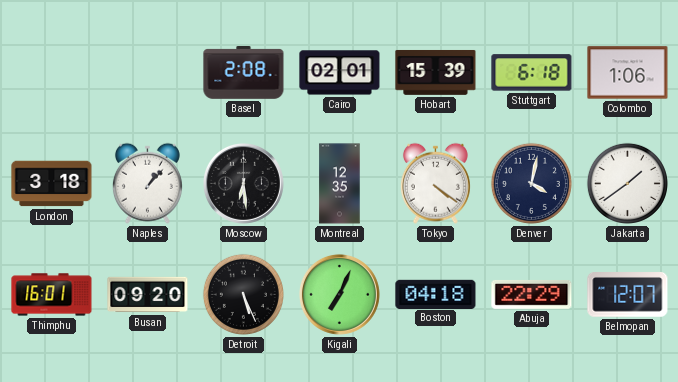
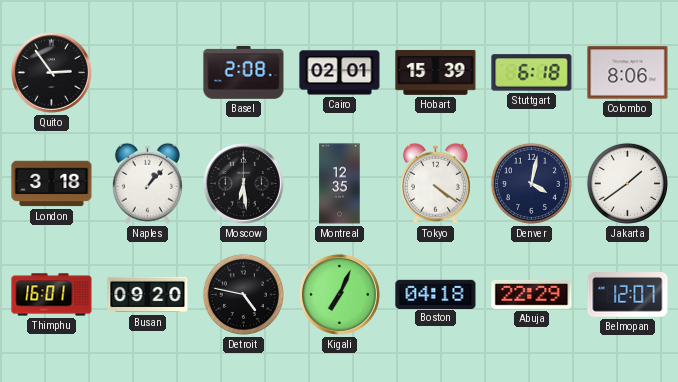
Quito: none -> 2:54 (51, 72)
Colombo: 1:06 -> 8:06 (628, 73)
Detroit: 5:26 -> 4:47 (243, 294)
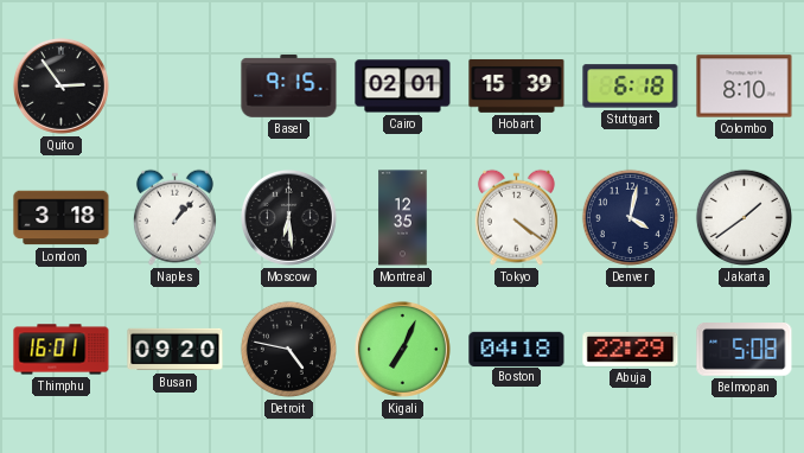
Basel: 2:08 -> 9:15 (289, 87)
Colombo: 8:06 -> 8:10 (745, 87)
Belmopan: 12:07 -> 5:08 (745, 350)
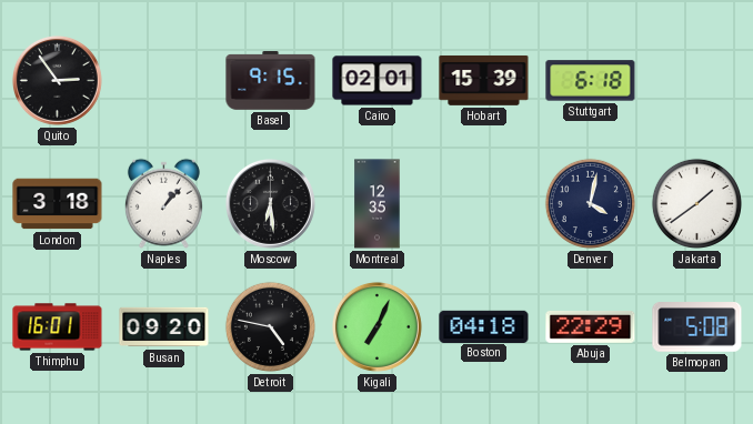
Colombo: 8:10 -> none (745, 87)
Tokyo: 4:21 -> none (516, 217)
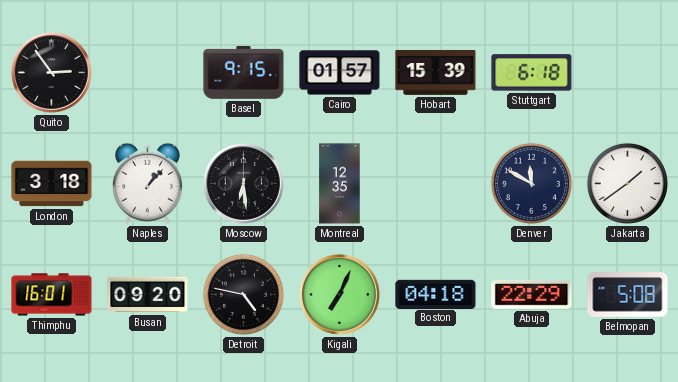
Cairo: 02:01 -> 01:57 (340, 73)
Denver: 4:02 -> 11:50 (531, 183)
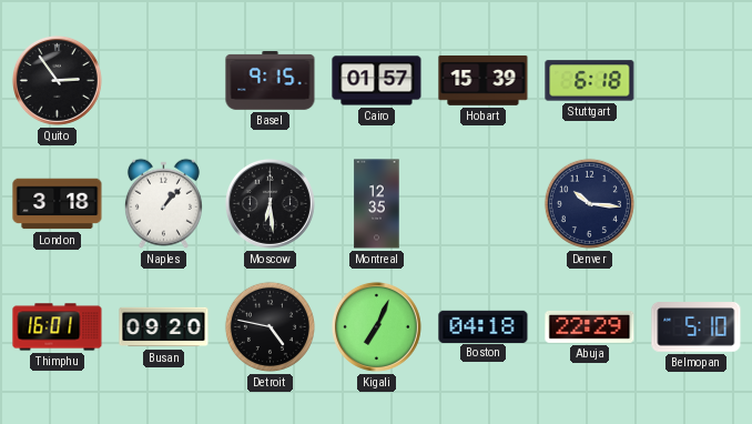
Denver: 11:50 -> 10:16 (589, 203)
Jakarta: 1:39 -> none (627, 183)
Belmopan: 5:08 -> 5:10 (697, 327)
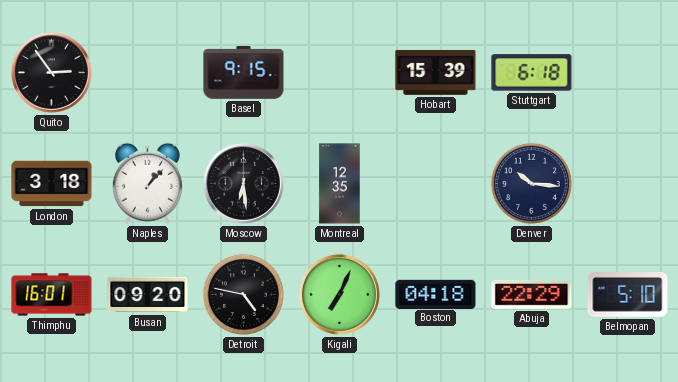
Cairo: 01:57 -> none (377, 81)
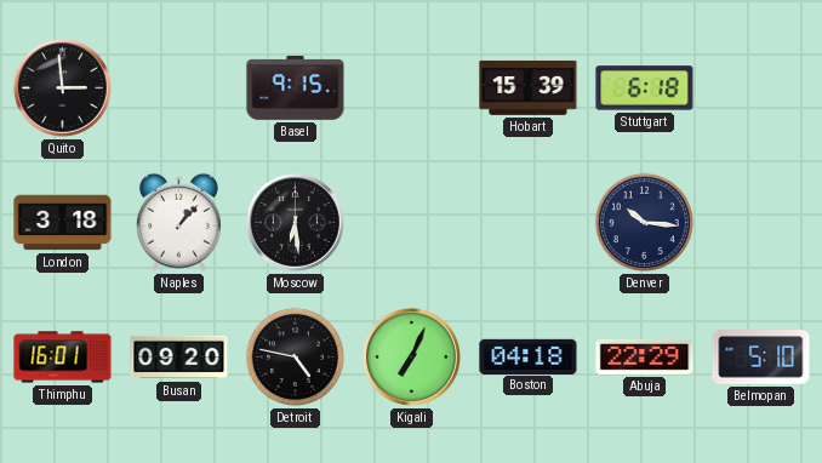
Quito: 2:54 -> 2:59 (62, 87)
Montreal: 12:35 -> none (340, 184)
